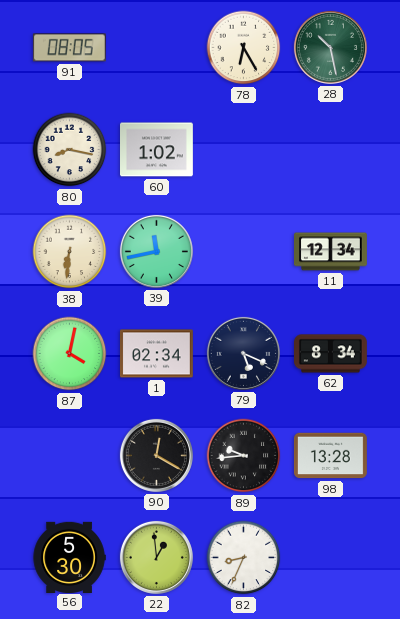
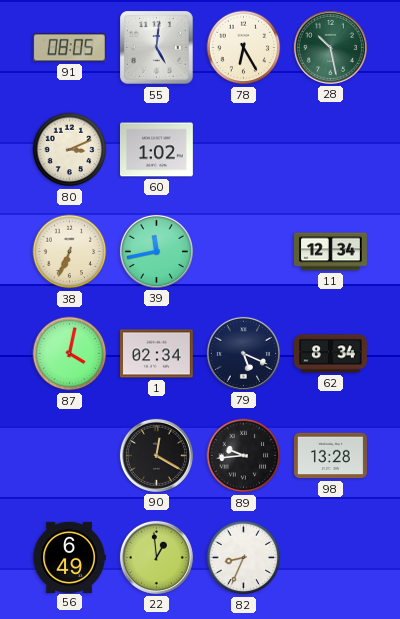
55: none -> 5:01 (157, 48)
80: 8:17 -> 3:11 (70, 150)
38: 6:31 -> 6:34 (70, 252)
56: 5:30 -> 6:49 (69, 557)
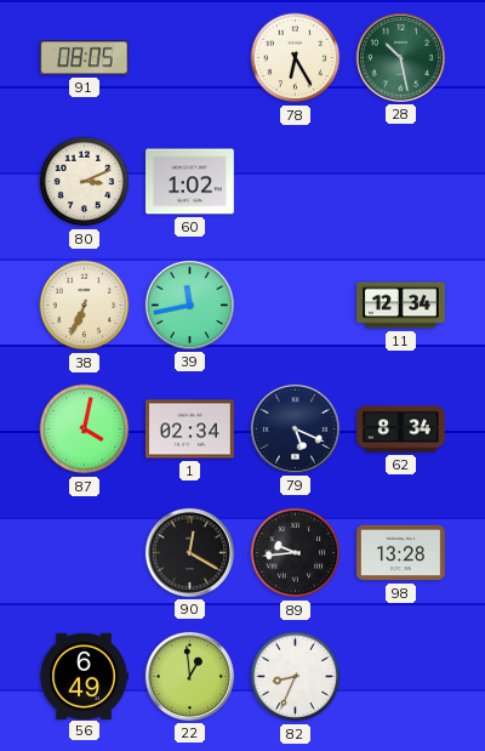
55: 5:01 -> none (157, 48)
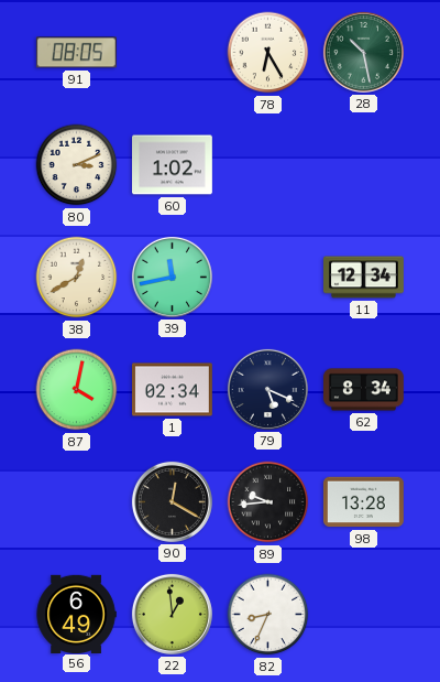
38: 6:34 -> 12:40 (77, 278)
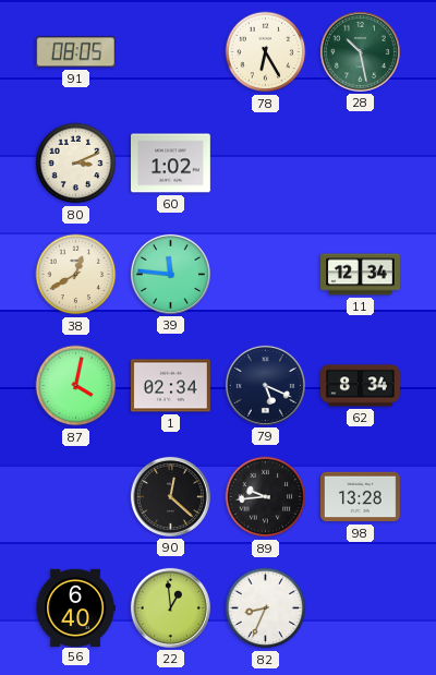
39: 11:43 -> 11:46 (170, 274)
90: 12:20 -> 12:22 (170, 496)
56: 6:49 -> 6:40 (75, 607)
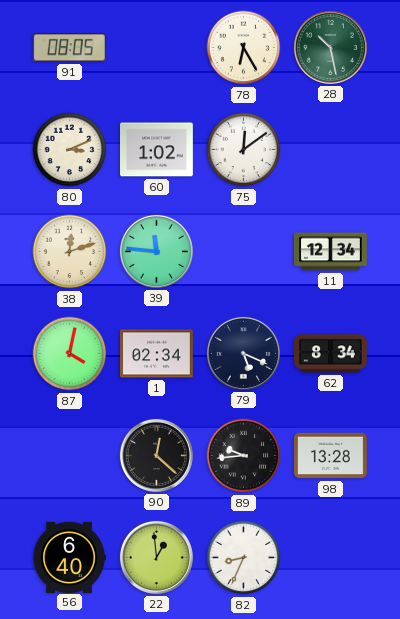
75: none -> 12:09 (244, 150)
38: 12:40 -> 12:12 (70, 252)
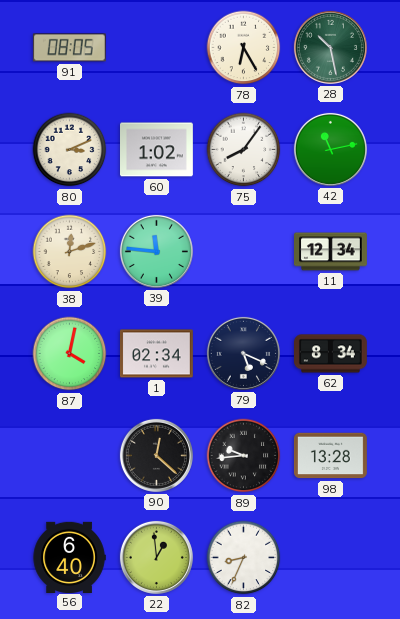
75: 12:09 -> 8:06 (244, 150)
42: none -> 11:13 (330, 149)
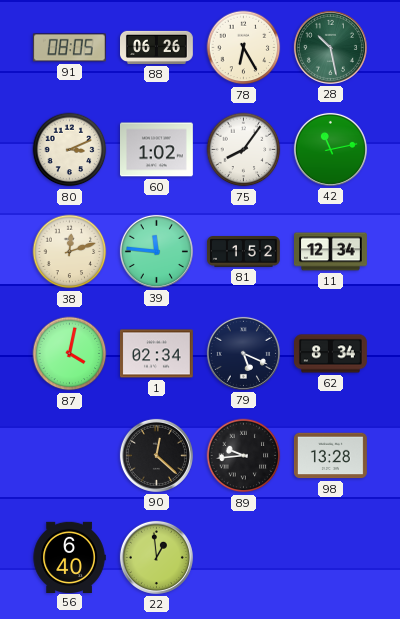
88: none -> 06:26 (157, 47)
81: none -> 1:52 (243, 252)
82: 8:34 -> none (244, 558)
